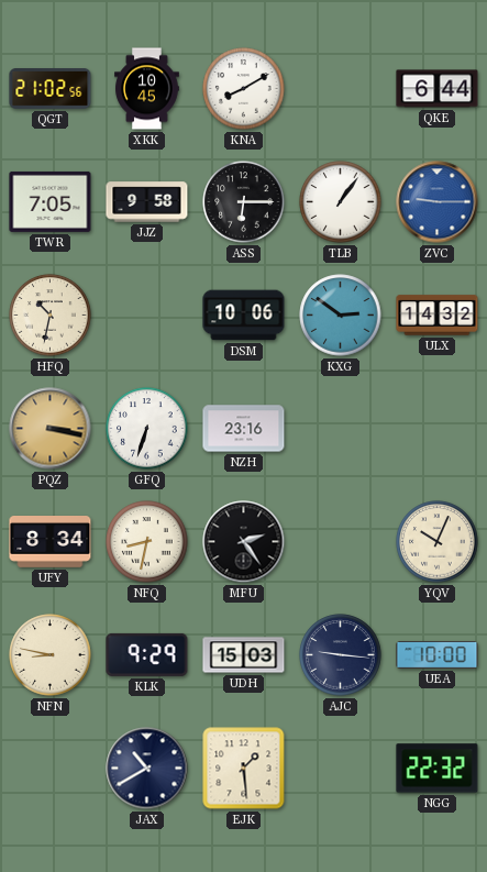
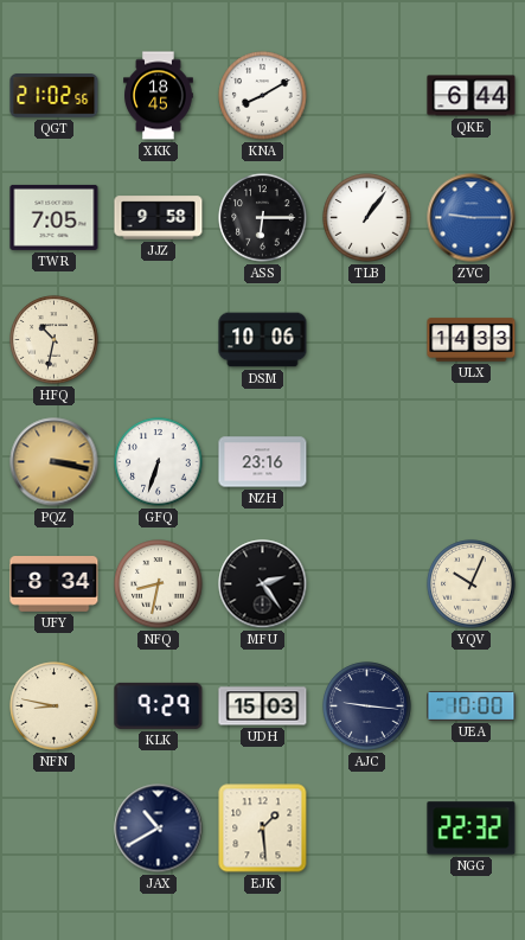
XKK: 10:45 -> 18:45 (159, 96)
KXG: 2:51 -> none (341, 316)
ULX: 14:32 -> 14:33 (472, 340)
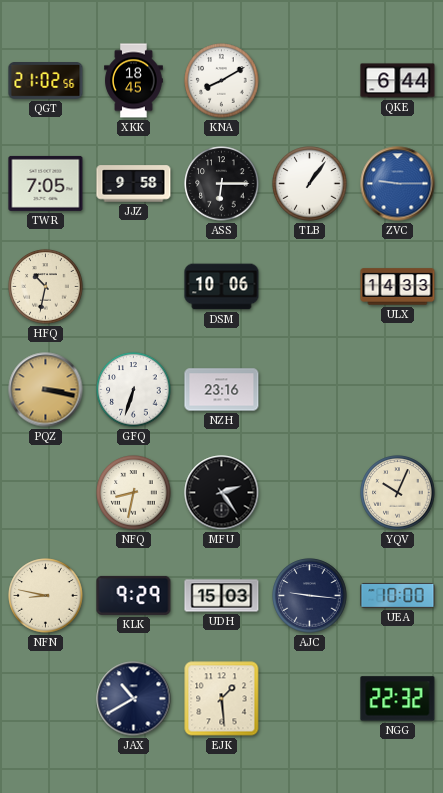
UFY: 8:34 -> none (55, 584)
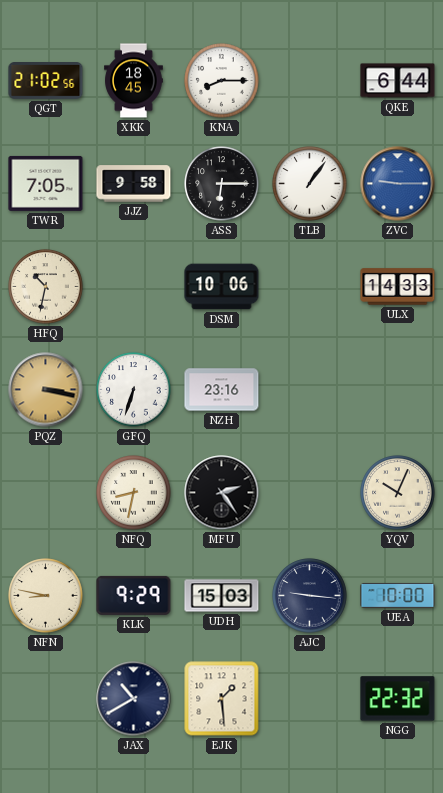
KNA: 8:10 -> 8:15 (222, 81)
